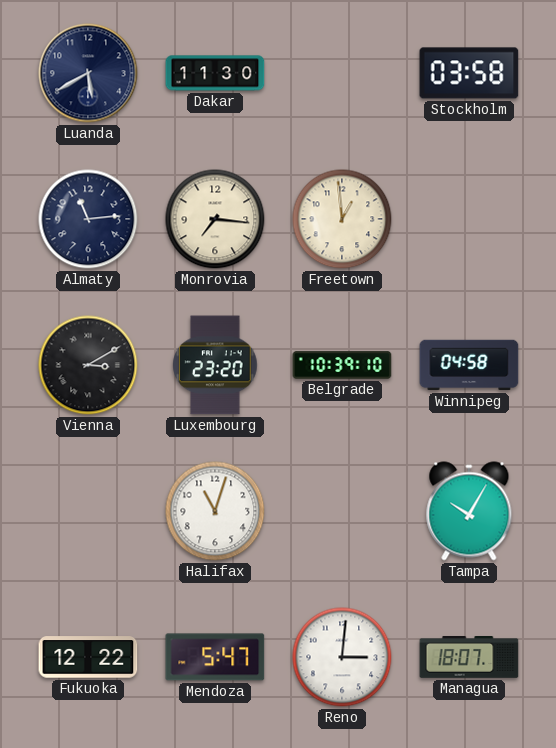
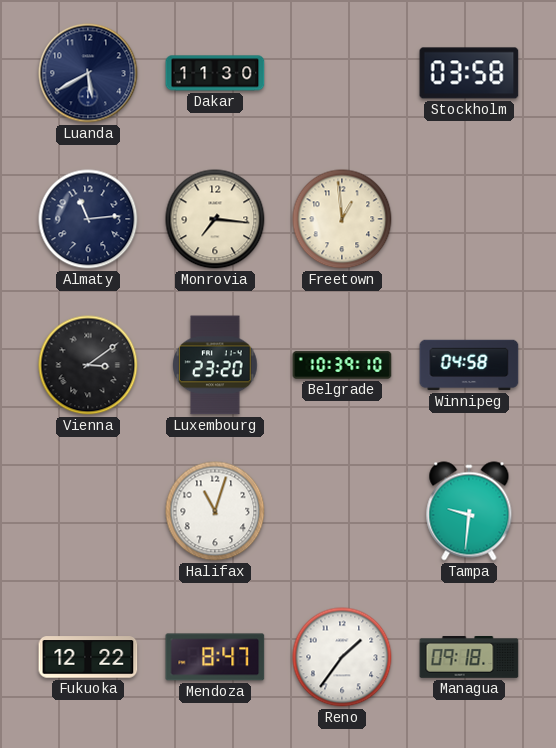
Vienna: 3:10 -> 3:09 (88, 365)
Tampa: 10:05 -> 9:31 (469, 511)
Mendoza: 5:47 -> 8:47 (215, 657)
Reno: 3:01 -> 1:36 (342, 657)
Managua: 18:07 -> 09:18 (469, 657)
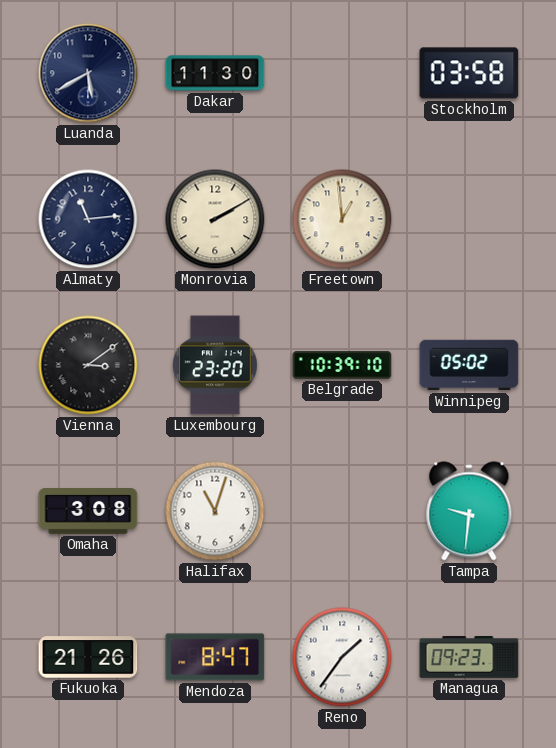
Monrovia: 7:16 -> 2:10 (215, 219)
Winnipeg: 04:58 -> 05:02 (469, 365)
Omaha: none -> 3:08 (88, 512)
Fukuoka: 12:22 -> 21:26 (88, 657)
Managua: 09:18 -> 09:23 (469, 657)
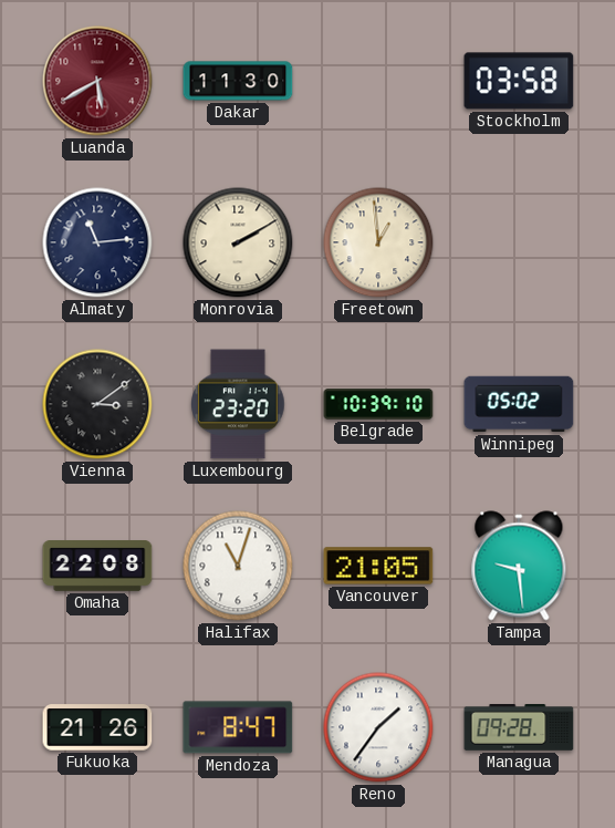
Luanda dial: navy -> burgundy (97, 81)
Omaha: 3:08 -> 22:08 (97, 567)
Vancouver: none -> 21:05 (378, 566)
Tampa: 9:31 -> 9:29 (519, 566)
Managua: 09:23 -> 09:28 (519, 727)
